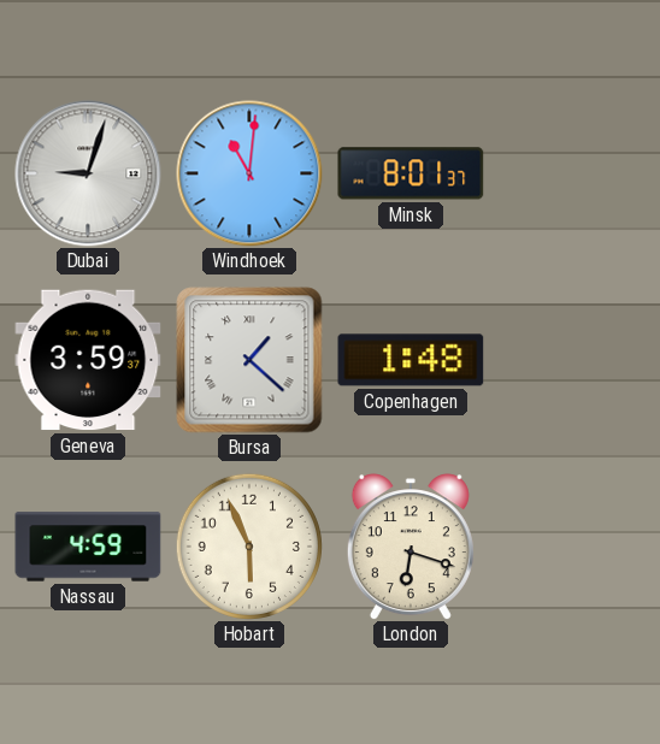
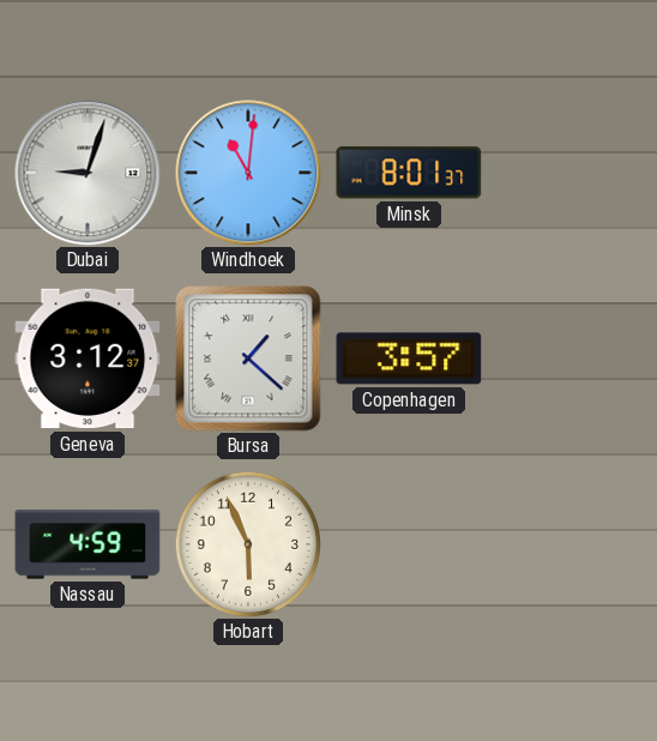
Geneva: 3:59 -> 3:12 (88, 359)
Copenhagen: 1:48 -> 3:57 (409, 359)
London: 6:18 -> none (411, 547)
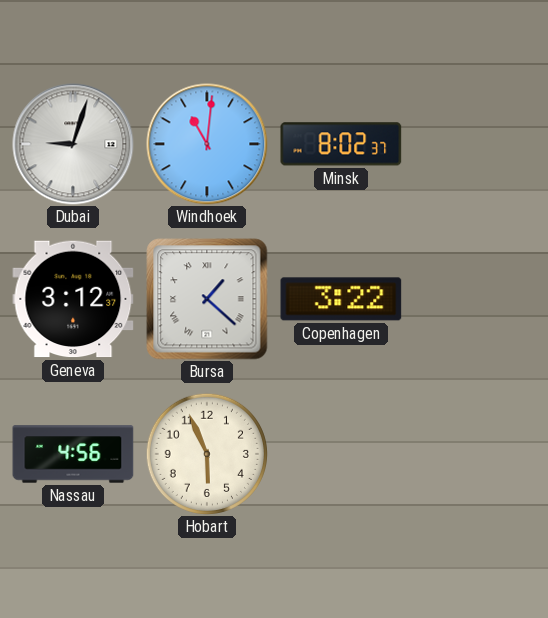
Minsk: 8:01 -> 8:02 (341, 144)
Copenhagen: 3:57 -> 3:22 (341, 299)
Nassau: 4:59 -> 4:56 (73, 454)
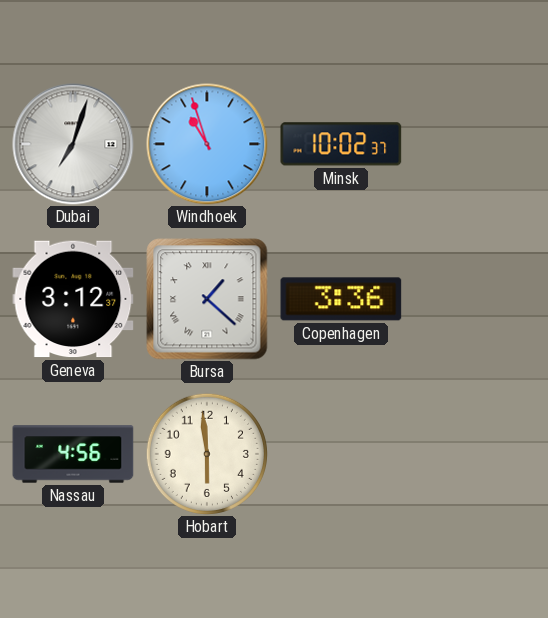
Dubai: 9:03 -> 7:03 (73, 144)
Windhoek: 11:01 -> 10:57 (207, 144)
Minsk: 8:02 -> 10:02 (341, 144)
Copenhagen: 3:22 -> 3:36 (341, 299)
Hobart: 5:56 -> 5:59 (207, 454)
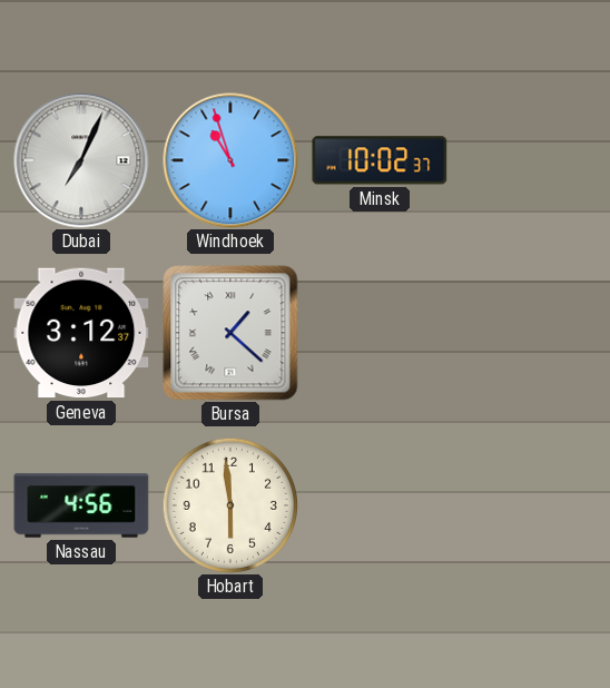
Dubai: 7:03 -> 7:04 (81, 160)
Copenhagen: 3:36 -> none (341, 299)
